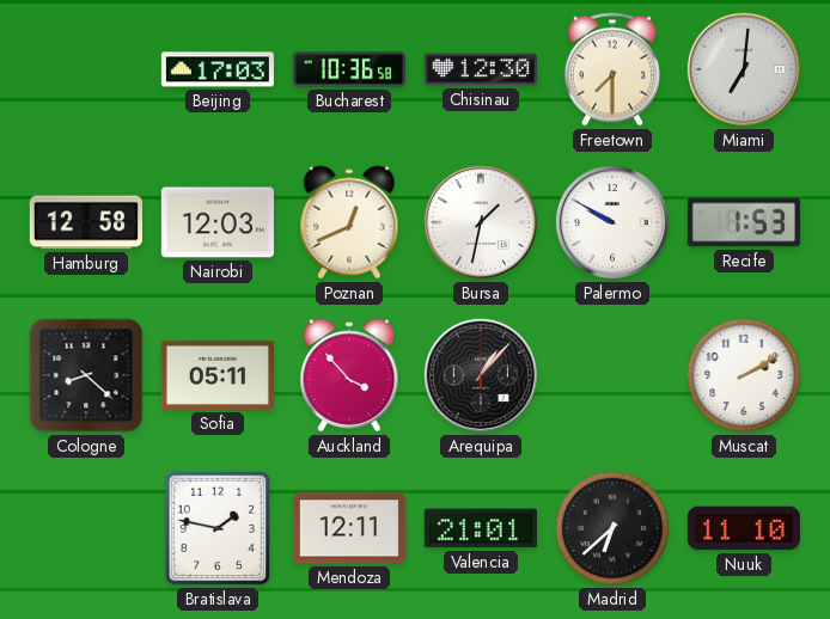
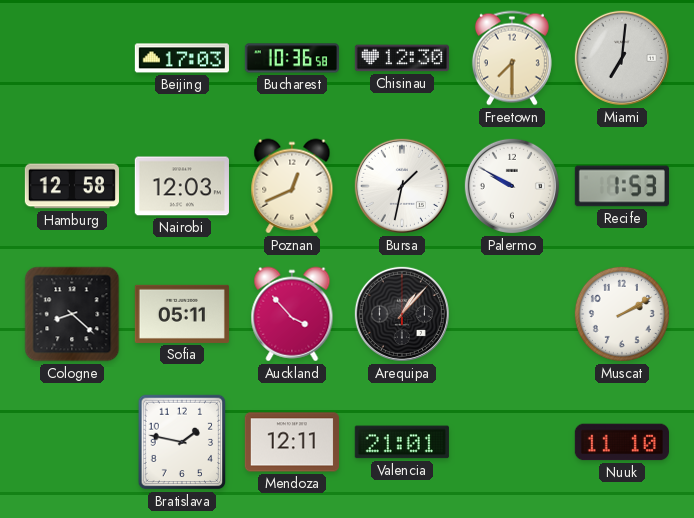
Madrid: 6:38 -> none (612, 528)
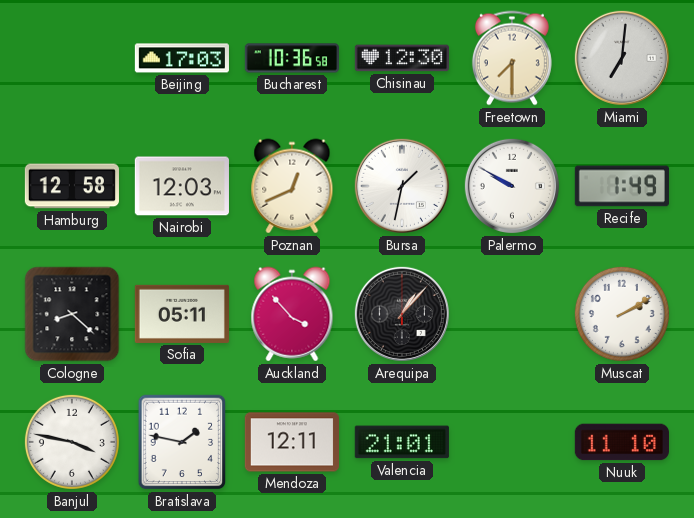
Recife: 1:53 -> 1:49 (622, 186)
Banjul: none -> 3:47 (72, 442)
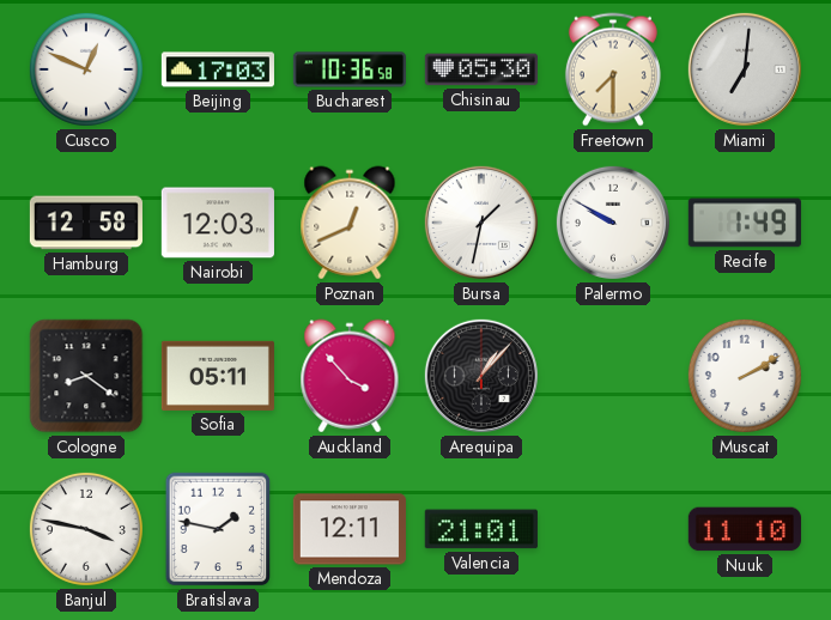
Cusco: none -> 12:49 (86, 69)
Chisinau: 12:30 -> 05:30 (481, 69)
Cologne: 8:22 -> 8:21 (86, 376)
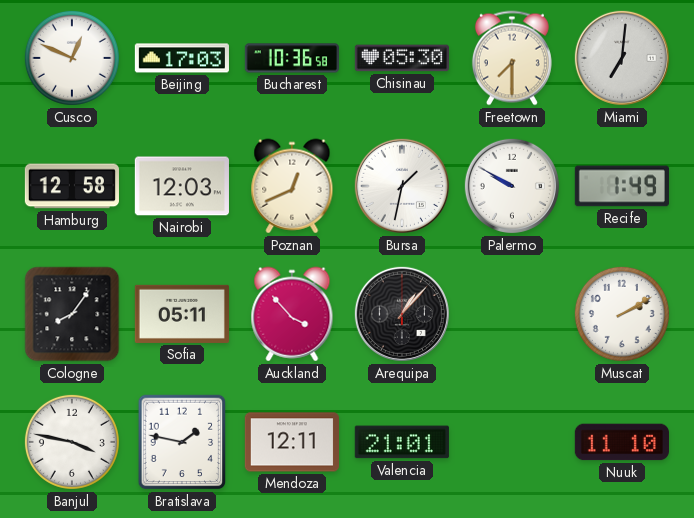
Cologne: 8:21 -> 8:06 (72, 314)
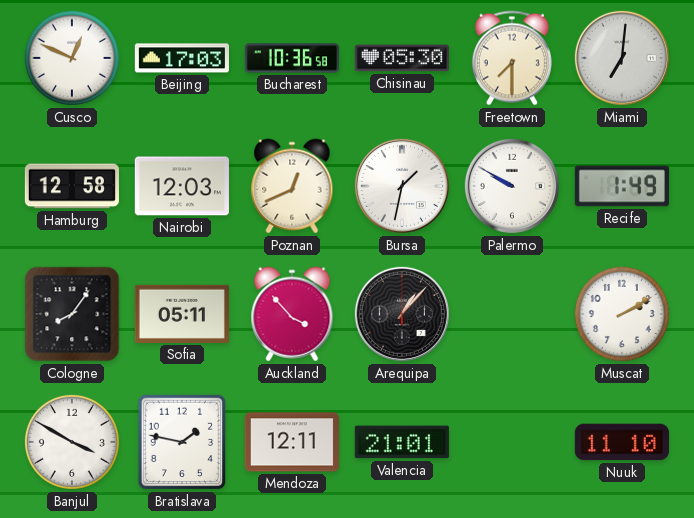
Banjul: 3:47 -> 3:50 (72, 442)
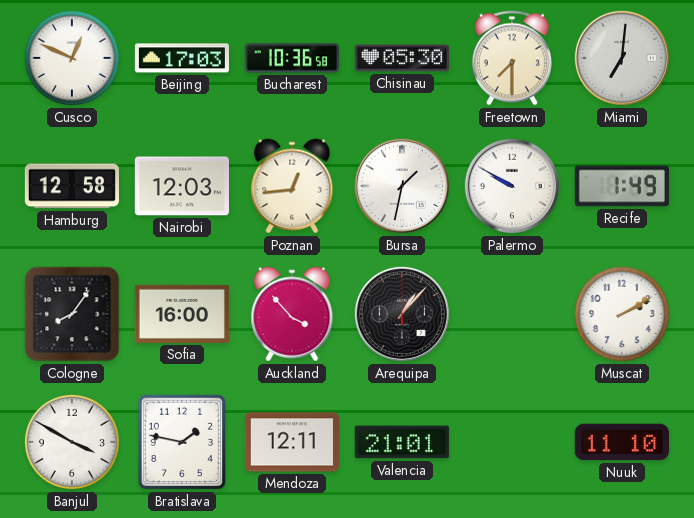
Poznan: 12:41 -> 12:44 (292, 186)
Sofia: 05:11 -> 16:00 (182, 314)
